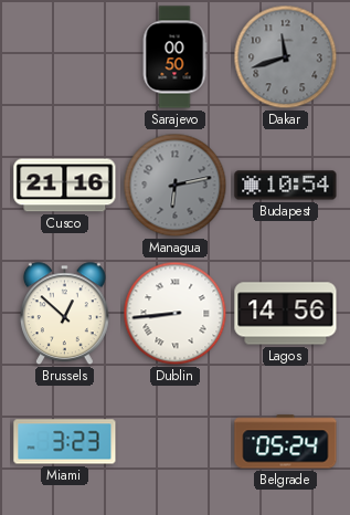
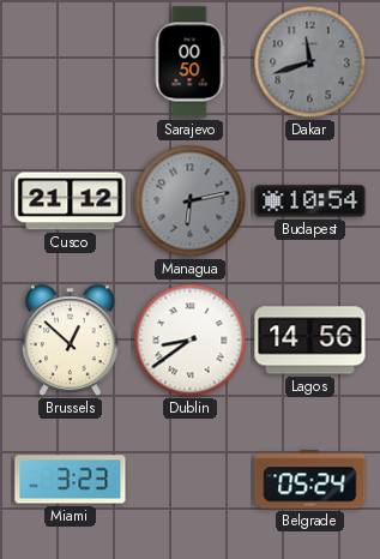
Cusco: 21:16 -> 21:12 (71, 202)
Dublin: 8:44 -> 8:39 (191, 341)
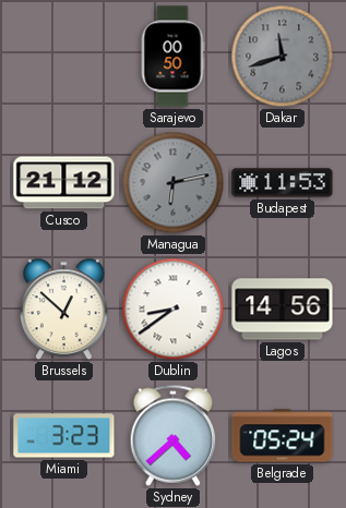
Budapest: 10:54 -> 11:53 (283, 183)
Sydney: none -> 4:38 (174, 435)
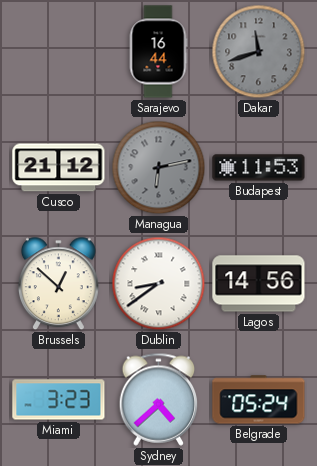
Sarajevo: 00:50 -> 16:44 (158, 52)
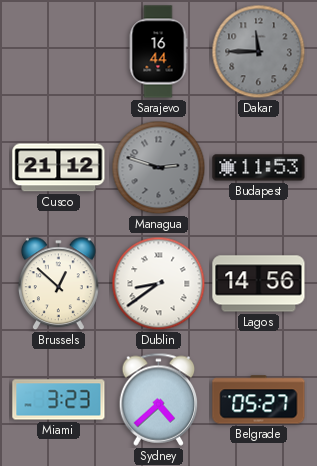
Dakar: 11:42 -> 11:45 (259, 52)
Managua: 6:13 -> 2:48 (159, 168)
Belgrade: 05:24 -> 05:27 (259, 400)
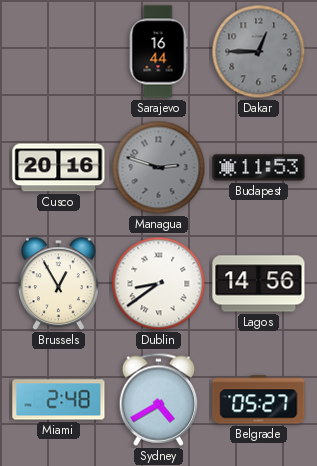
Dakar: 11:45 -> 12:45 (259, 52)
Cusco: 21:12 -> 20:16 (59, 168)
Brussels: 12:52 -> 12:55 (58, 284)
Miami: 3:23 -> 2:48 (59, 400)
Sydney: 4:38 -> 4:40 (159, 399)
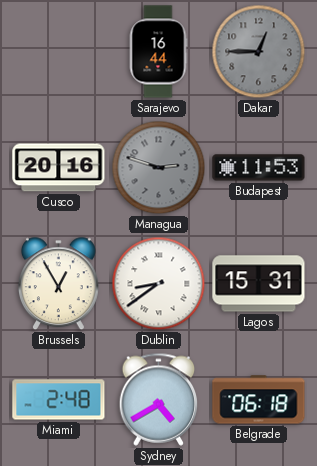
Lagos: 14:56 -> 15:31 (259, 284)
Belgrade: 05:27 -> 06:18 (259, 400)
